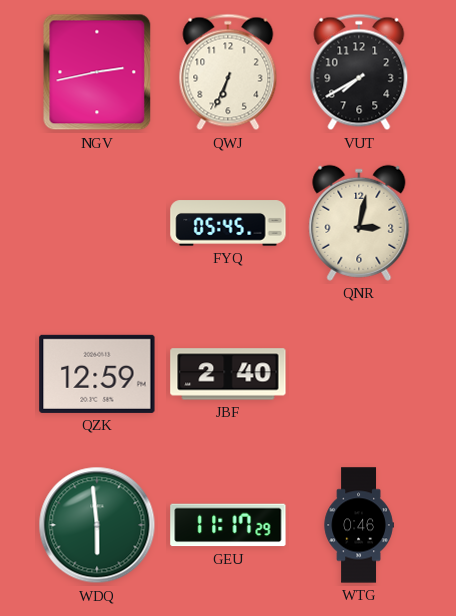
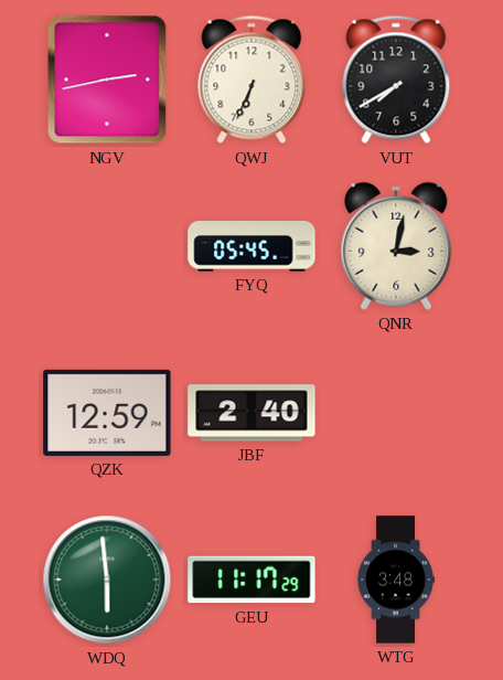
WTG: 0:46 -> 3:48 (396, 580)
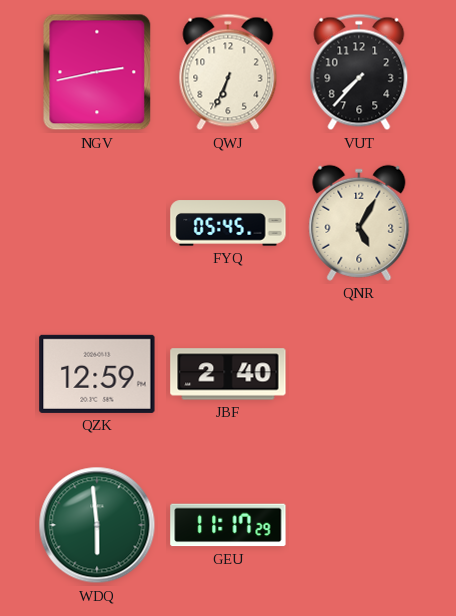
VUT: 7:40 -> 7:37 (359, 72)
QNR: 3:02 -> 5:05 (359, 223)
WTG: 3:48 -> none (396, 580)
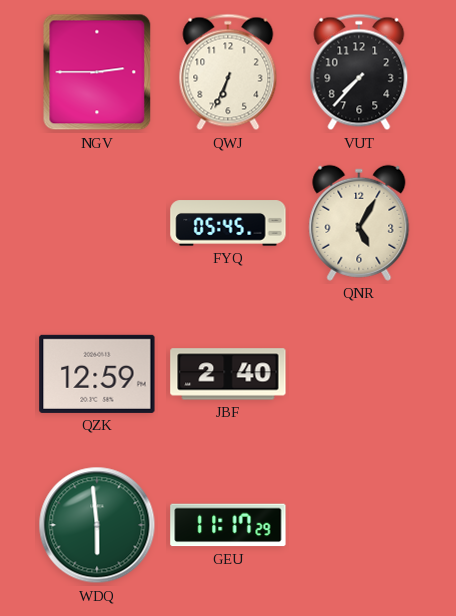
NGV: 2:43 -> 2:45 (97, 72)
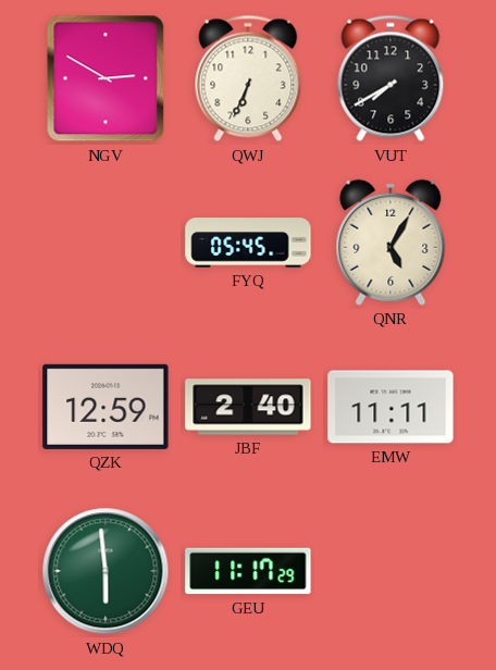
NGV: 2:45 -> 2:50 (106, 78)
VUT: 7:37 -> 7:40 (390, 78)
EMW: none -> 11:11 (390, 407)
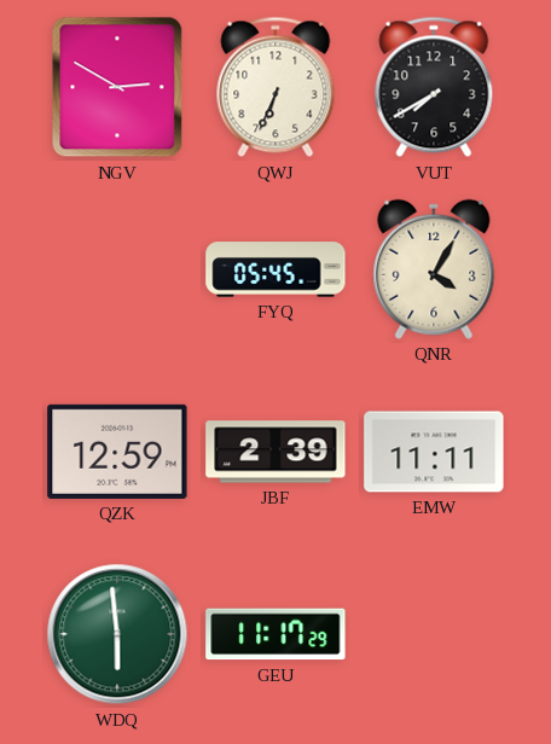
QNR: 5:05 -> 4:05 (434, 269)
JBF: 2:40 -> 2:39 (275, 452)
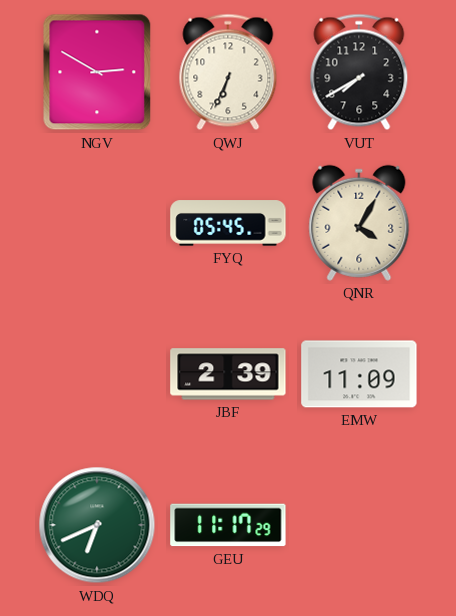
QZK: 12:59 -> none (117, 452)
EMW: 11:11 -> 11:09 (359, 374)
WDQ: 5:59 -> 6:41 (97, 525)
